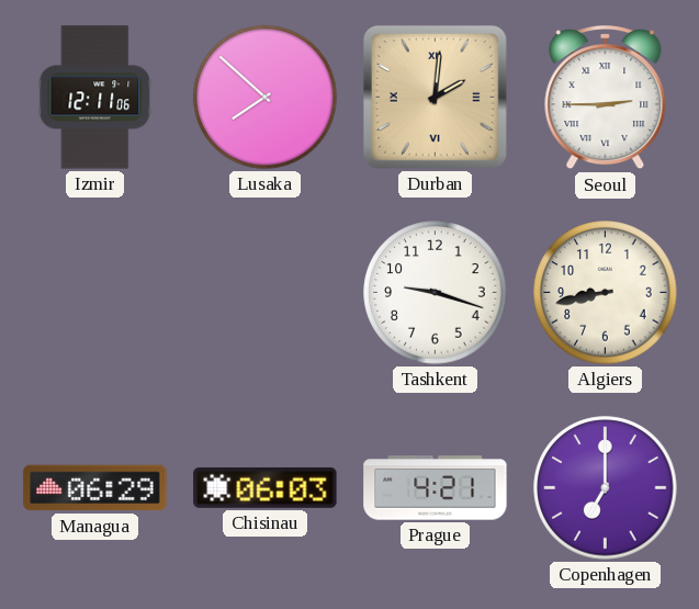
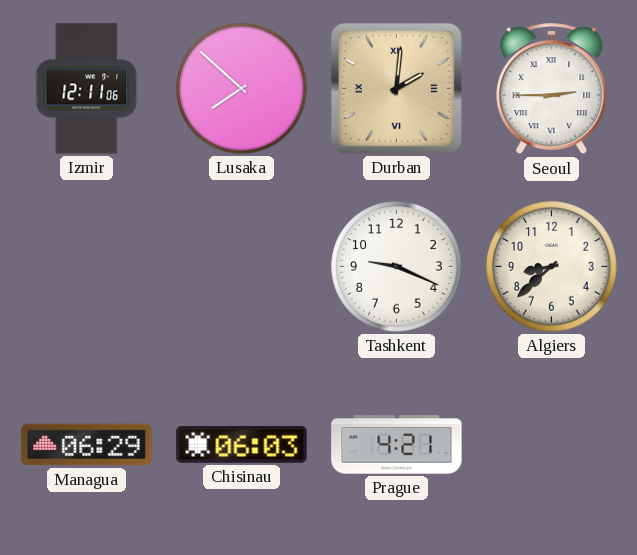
Tashkent: 9:18 -> 9:19 (397, 267)
Algiers: 8:43 -> 8:38 (552, 267)
Copenhagen: 7:00 -> none (606, 488)
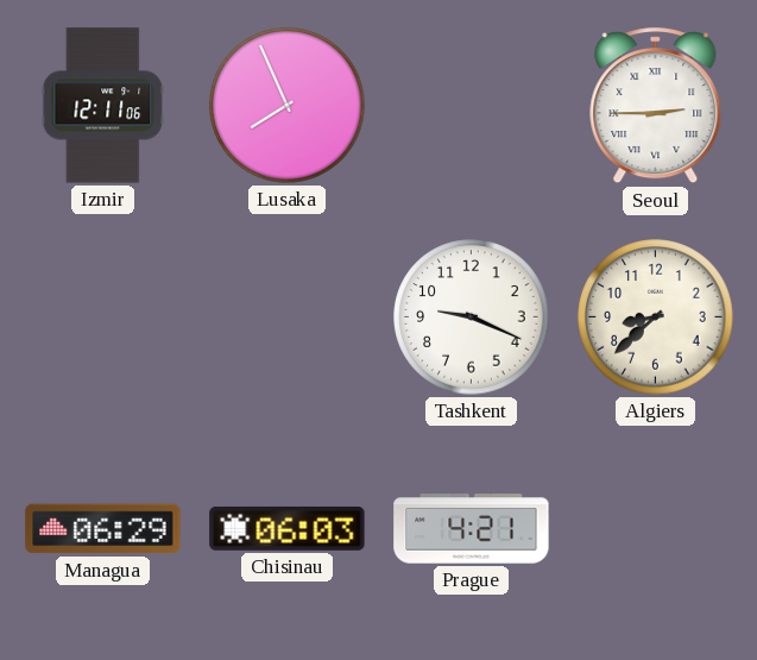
Lusaka: 7:52 -> 7:56 (288, 106)
Durban: 2:01 -> none (396, 88)
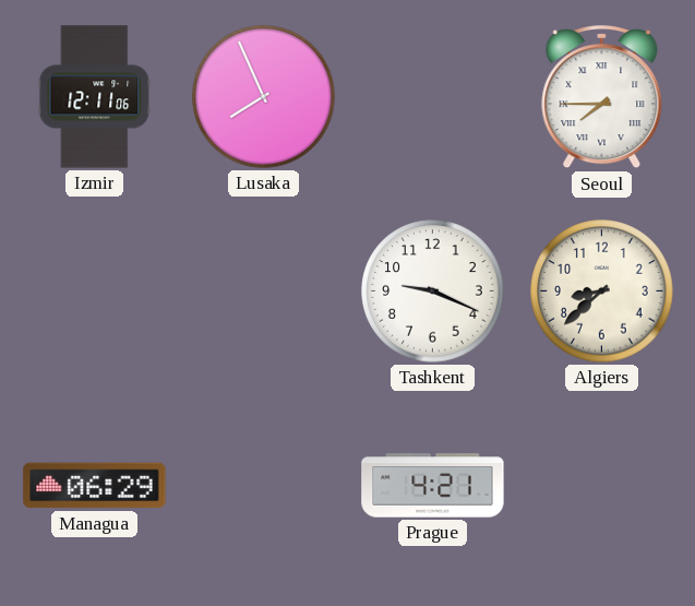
Seoul: 2:45 -> 7:45 (602, 97)
Chisinau: 06:03 -> none (288, 528)
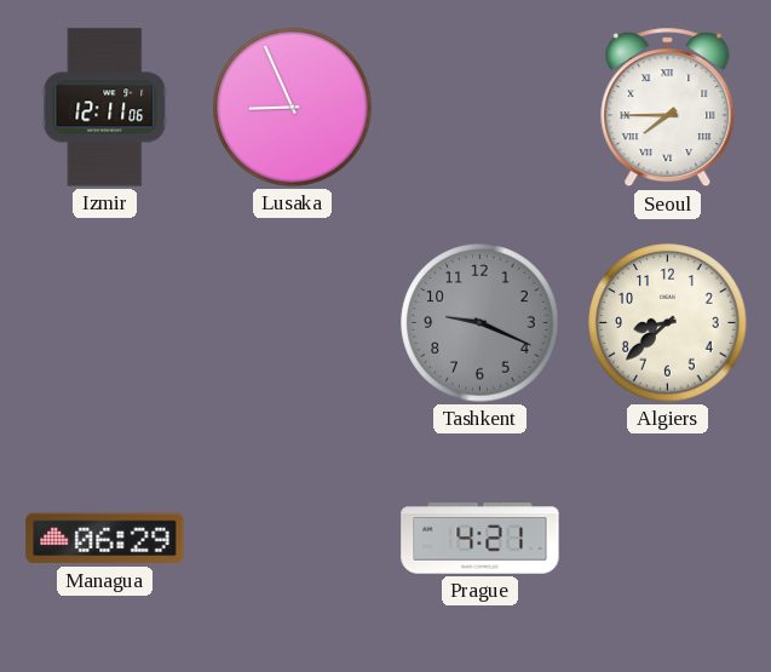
Lusaka: 7:56 -> 8:56 (293, 108)
Tashkent dial: white -> grey (481, 323)
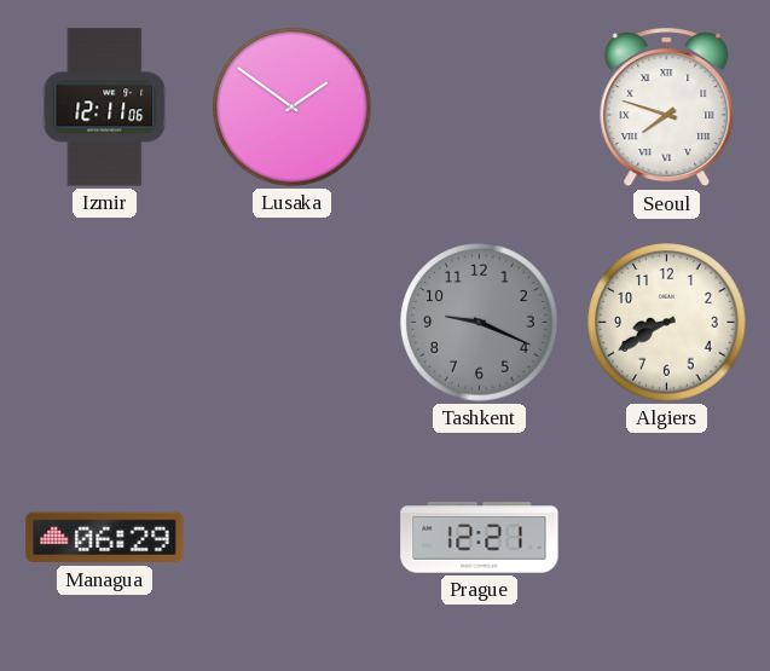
Lusaka: 8:56 -> 1:51 (293, 108)
Seoul: 7:45 -> 7:48 (667, 108)
Algiers: 8:38 -> 8:40 (667, 323)
Prague: 4:21 -> 12:21 (480, 538)
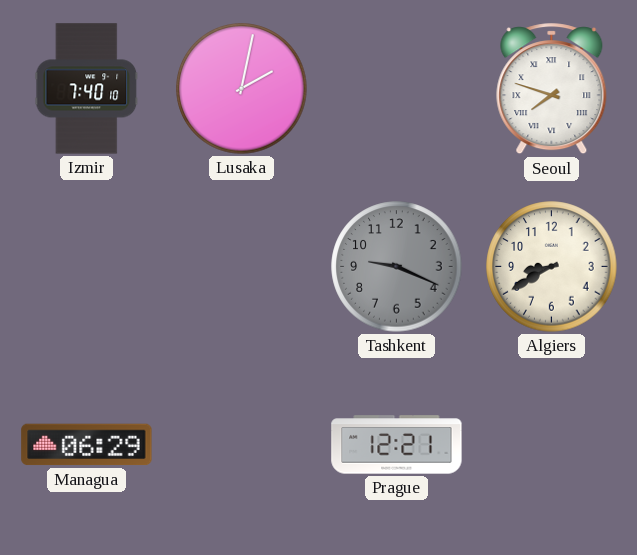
Izmir: 12:11 -> 7:40 (87, 89)
Lusaka: 1:51 -> 2:02 (242, 89)
